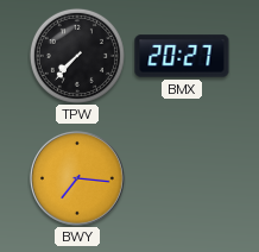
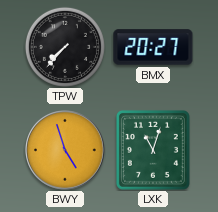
BWY: 7:16 -> 4:57 (66, 151)
LXK: none -> 11:03 (153, 150)
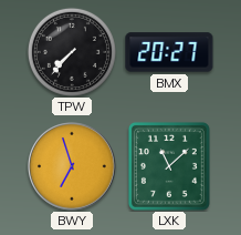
BWY: 4:57 -> 6:57 (73, 167)
LXK: 11:03 -> 11:08 (169, 166)
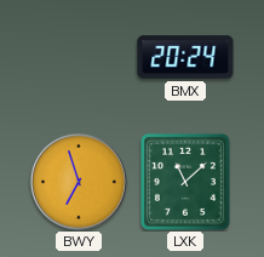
TPW: 7:37 -> none (72, 52)
BMX: 20:27 -> 20:24 (185, 57)
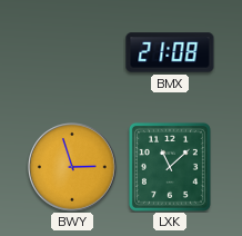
BMX: 20:24 -> 21:08 (170, 52)
BWY: 6:57 -> 2:57 (73, 168)
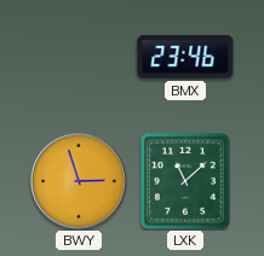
BMX: 21:08 -> 23:46 (185, 57)
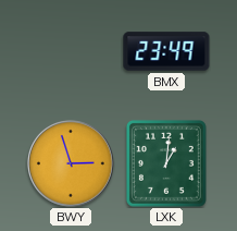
BMX: 23:46 -> 23:49 (166, 51)
LXK: 11:08 -> 1:01 (166, 163)
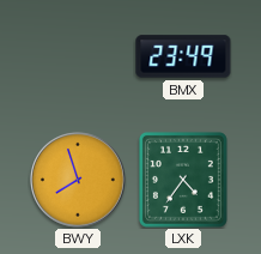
BWY: 2:57 -> 7:57 (79, 181)
LXK: 1:01 -> 4:36 (183, 180)
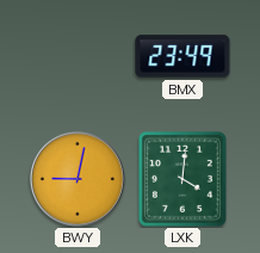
BWY: 7:57 -> 9:02 (79, 180)
LXK: 4:36 -> 4:01 (182, 179)
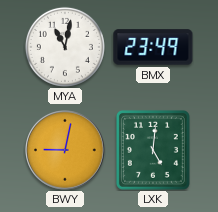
MYA: none -> 11:02 (65, 47)
LXK: 4:01 -> 5:01 (153, 150)
